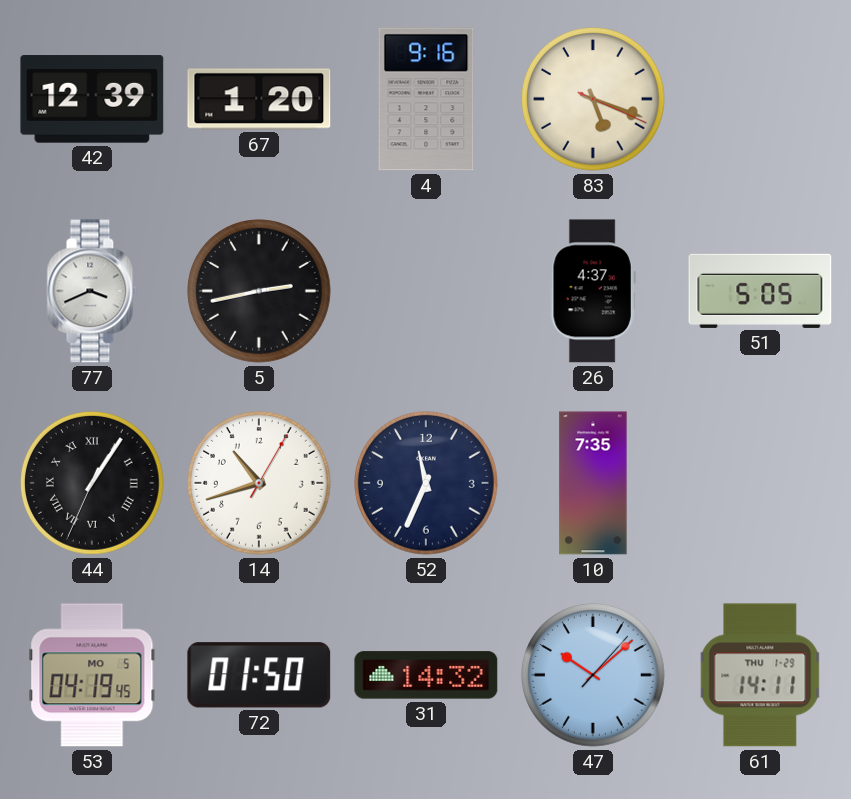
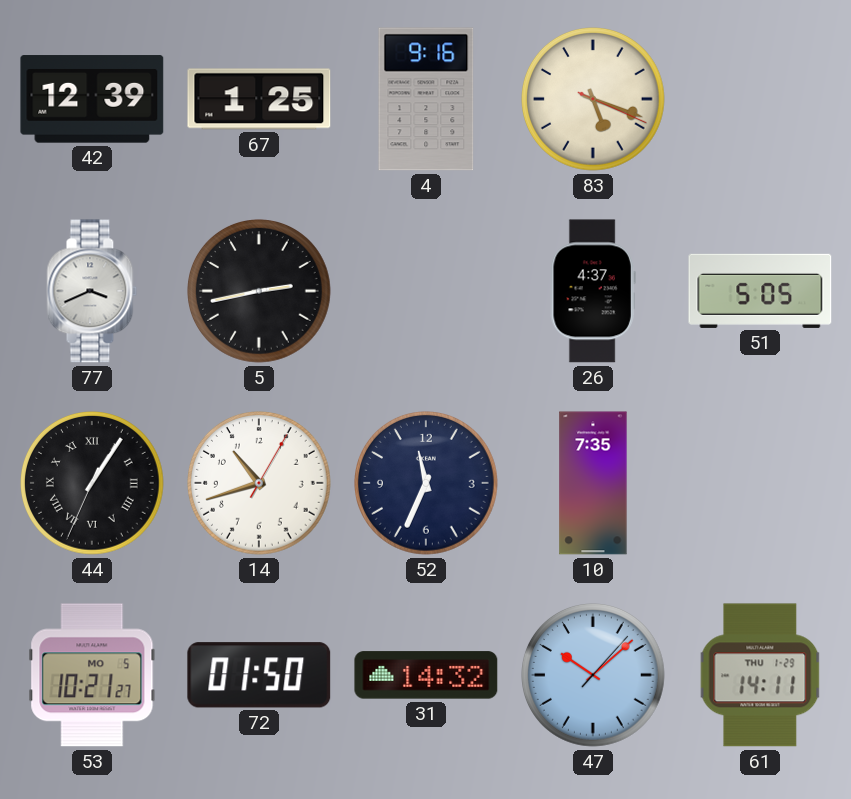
67: 1:20 -> 1:25 (259, 99)
53: 04:19 -> 10:21 (92, 675)
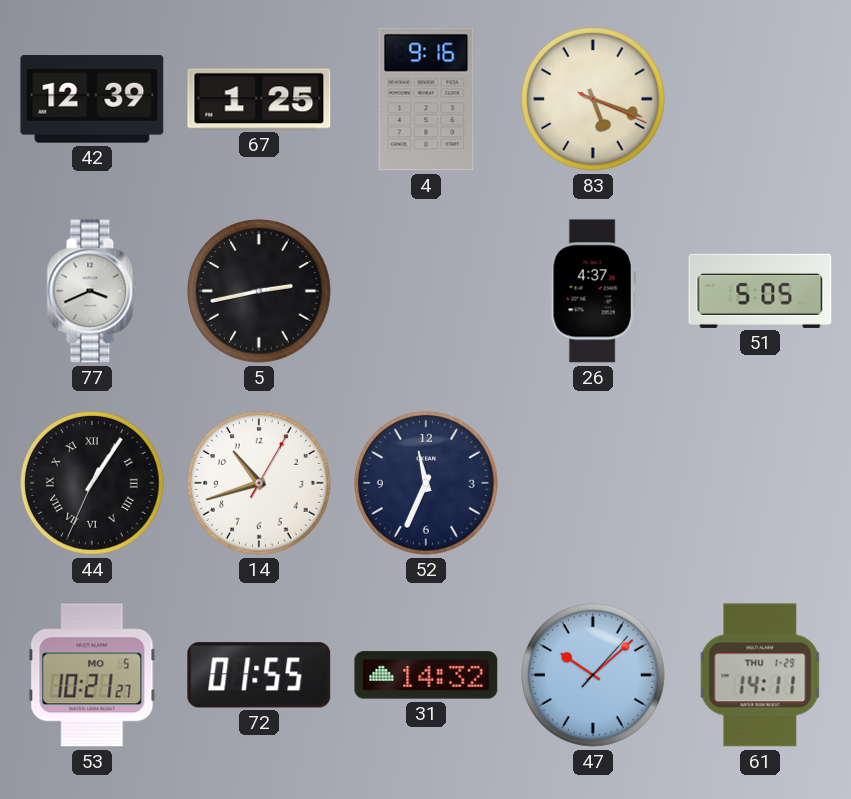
10: 7:35 -> none (593, 483)
72: 01:50 -> 01:55 (259, 675)
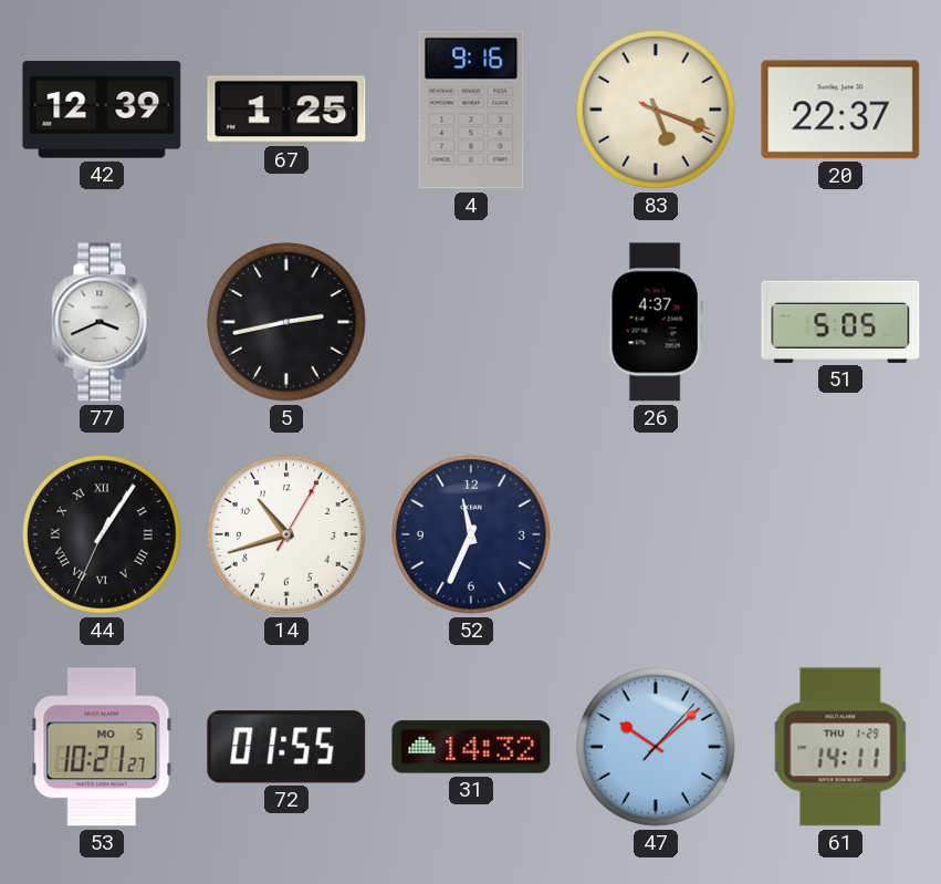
20: none -> 22:37 (840, 110)
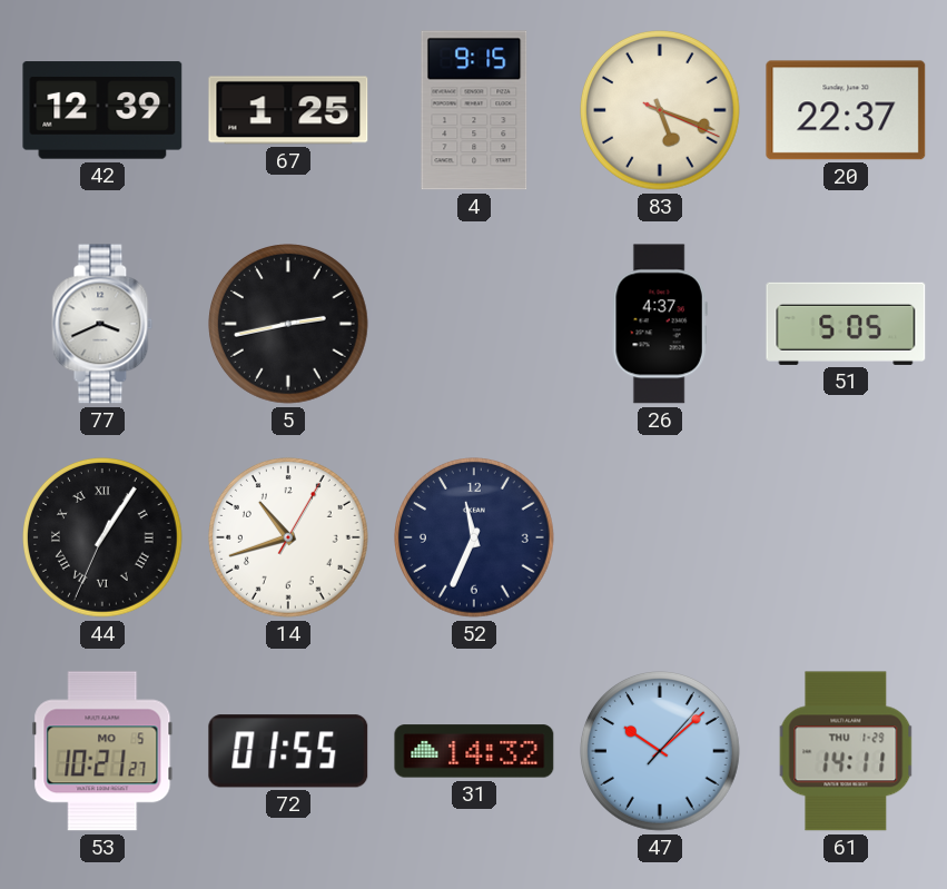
4: 9:16 -> 9:15 (474, 110)
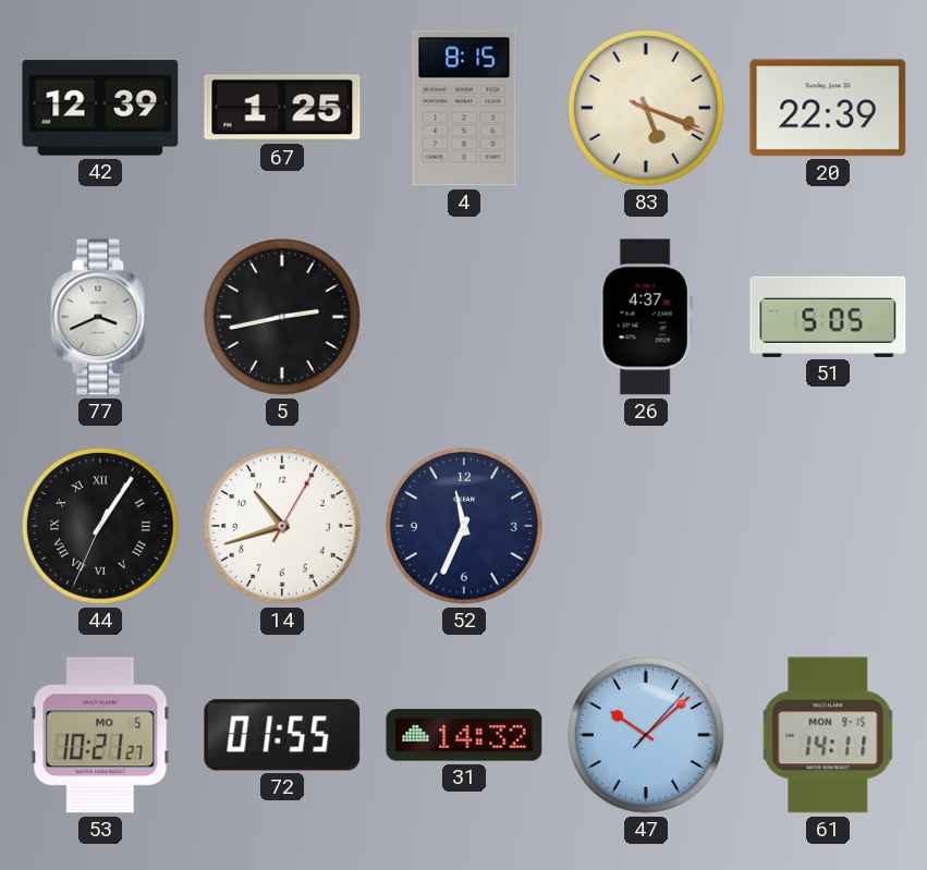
4: 9:15 -> 8:15 (464, 108)
20: 22:37 -> 22:39 (828, 108)
61 date: THU 1-29 -> MON 9-15 (828, 735)
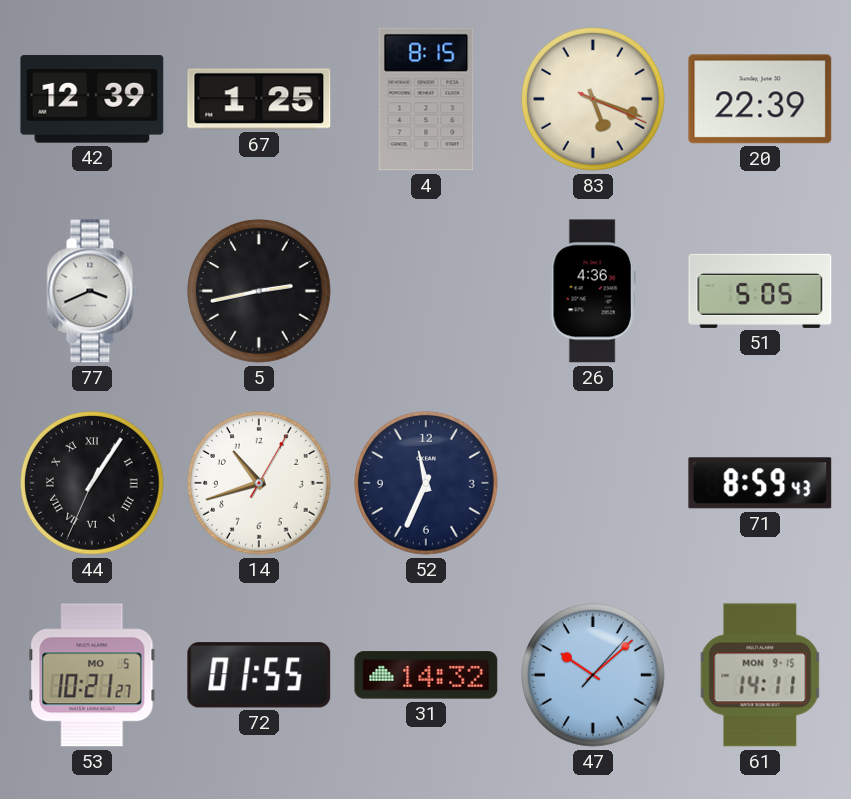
26: 4:37 -> 4:36 (593, 291)
71: none -> 8:59 (760, 483)
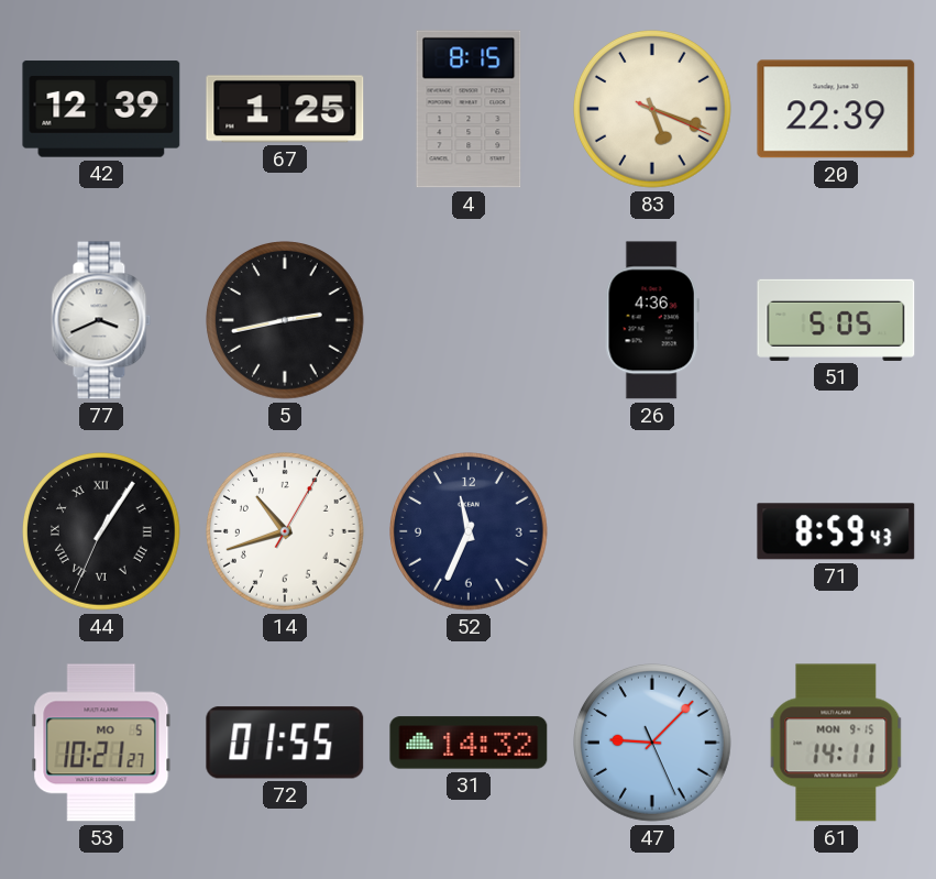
47: 10:08 -> 9:07 (653, 744)
